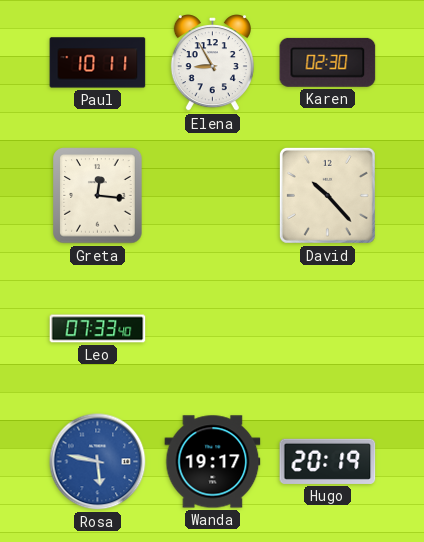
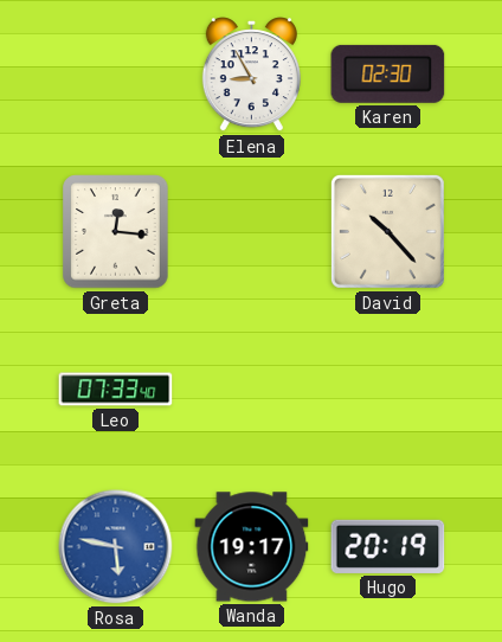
Paul: 10:11 -> none (98, 63)
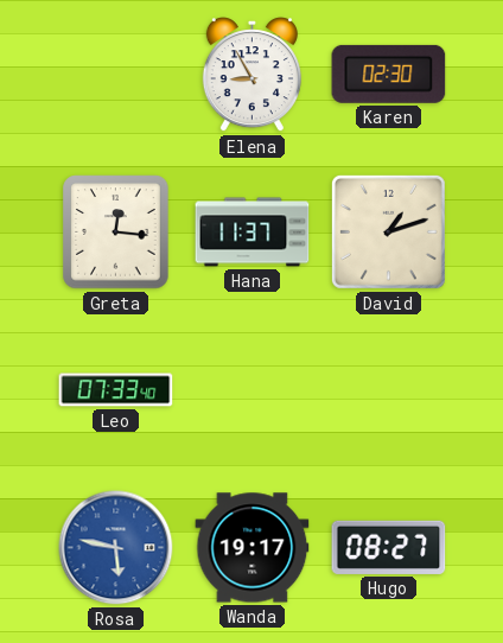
Hana: none -> 11:37 (253, 233)
David: 10:23 -> 1:12 (388, 231)
Hugo: 20:19 -> 08:27 (389, 547)
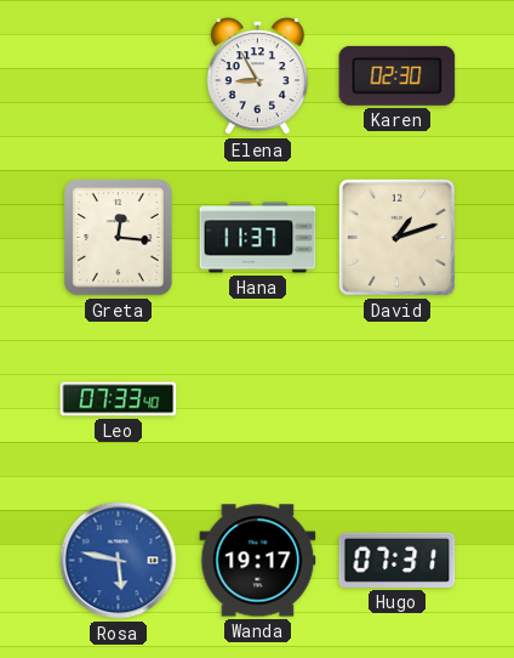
Hugo: 08:27 -> 07:31 (398, 560)
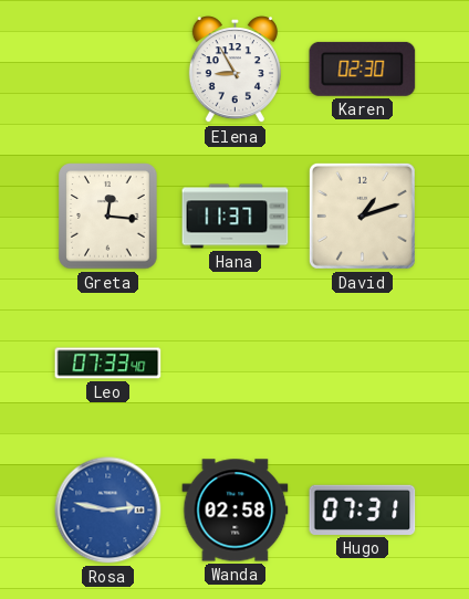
Rosa: 5:47 -> 2:47 (108, 511)
Wanda: 19:17 -> 02:58 (236, 511)
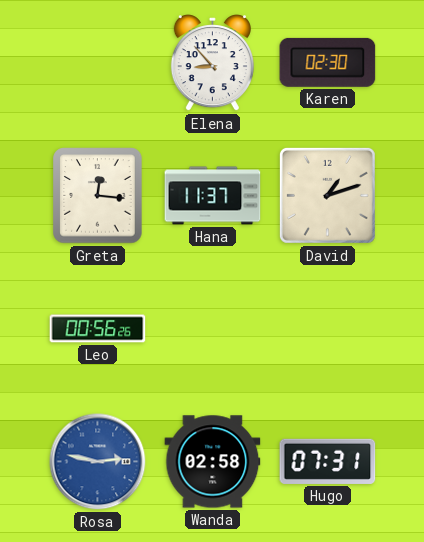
Elena: 8:55 -> 8:53 (212, 63)
Leo: 07:33 -> 00:56 (98, 329)
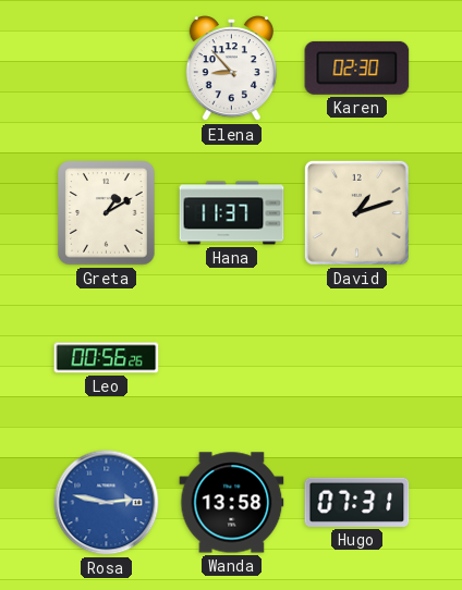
Greta: 12:16 -> 1:10 (107, 213)
Wanda: 02:58 -> 13:58 (232, 503)
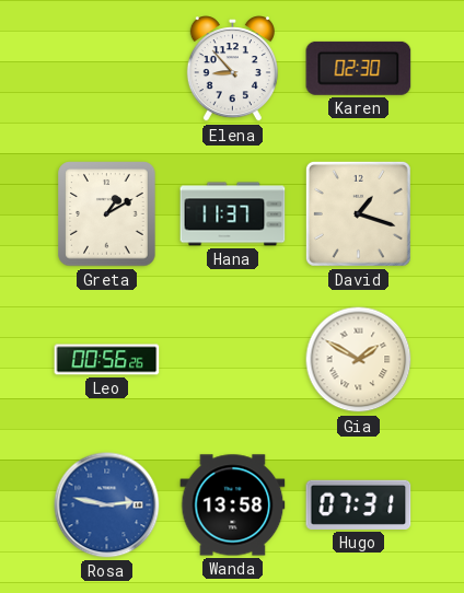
David: 1:12 -> 1:18 (358, 213)
Gia: none -> 1:50 (359, 360)
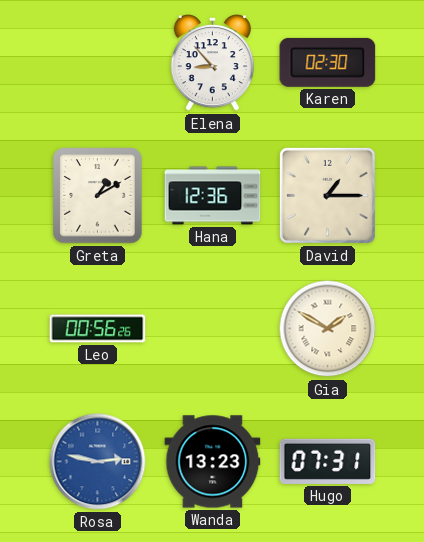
Hana: 11:37 -> 12:36 (213, 196)
David: 1:18 -> 1:15 (327, 195)
Wanda: 13:58 -> 13:23 (213, 462)
